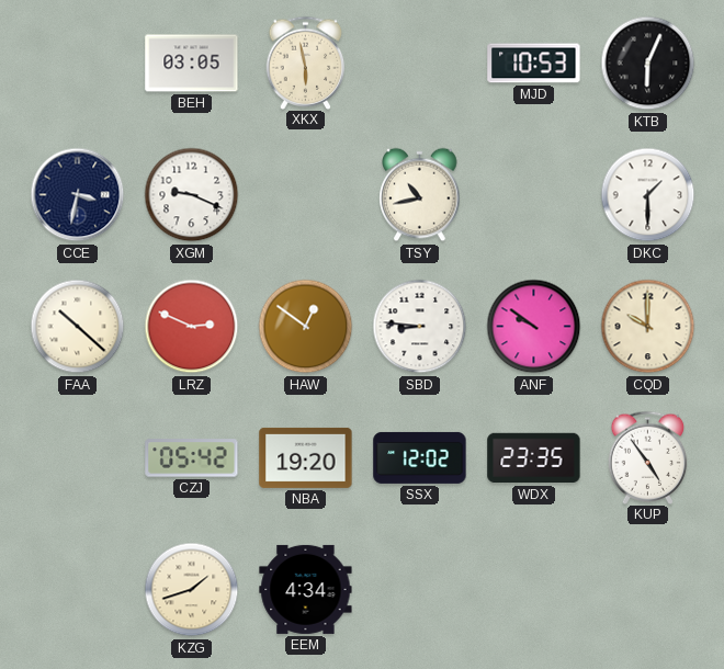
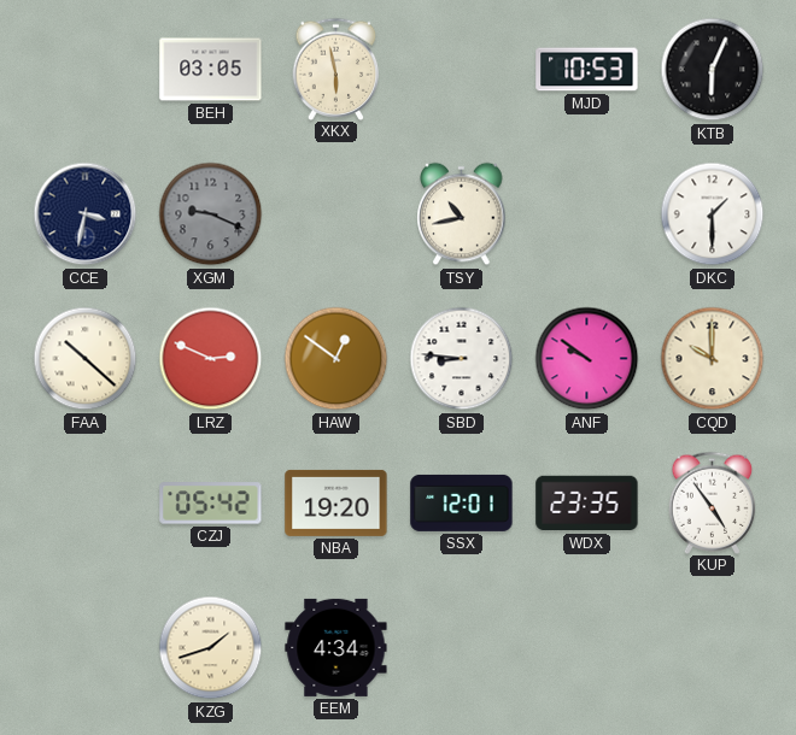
XGM dial: white -> grey (211, 214)
SSX: 12:02 -> 12:01 (462, 502)
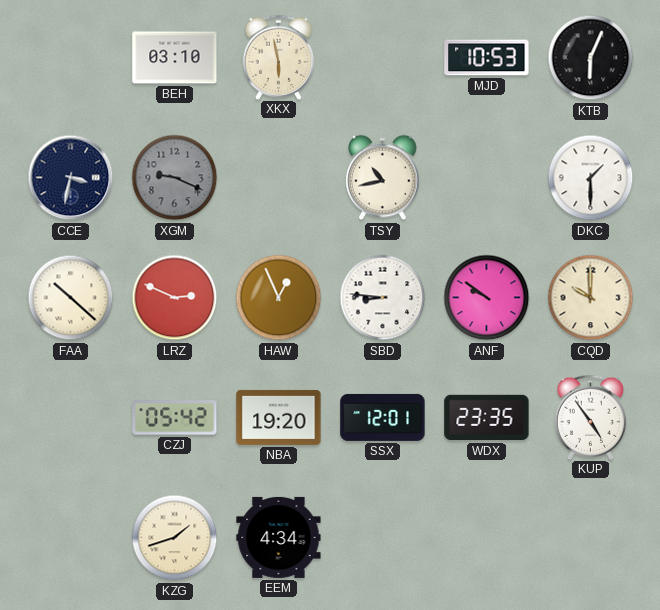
BEH: 03:05 -> 03:10 (175, 58)
HAW: 12:51 -> 12:56 (279, 298)
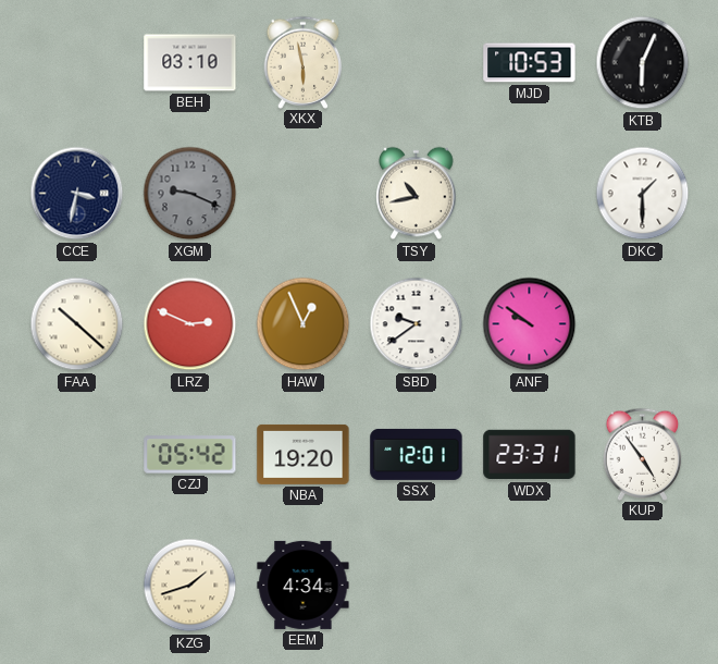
SBD: 8:46 -> 9:39 (417, 324)
CQD: 10:00 -> none (591, 298)
WDX: 23:35 -> 23:31 (530, 455)
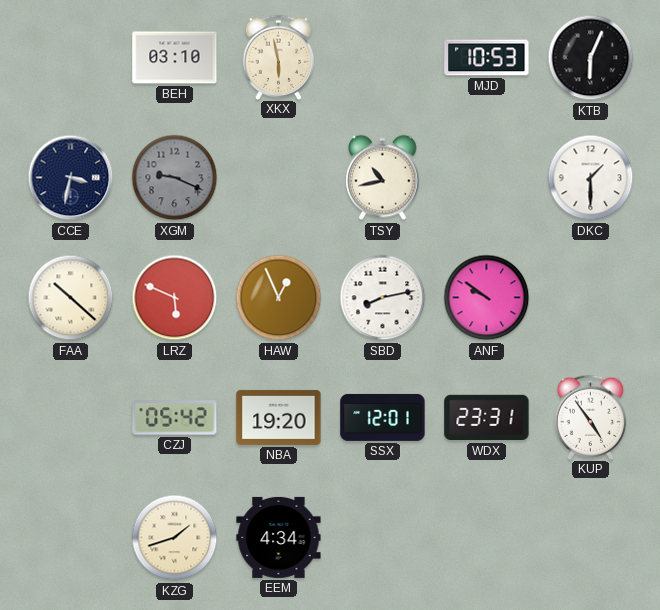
LRZ: 2:49 -> 5:49 (175, 298)
SBD: 9:39 -> 8:13 (383, 298)
